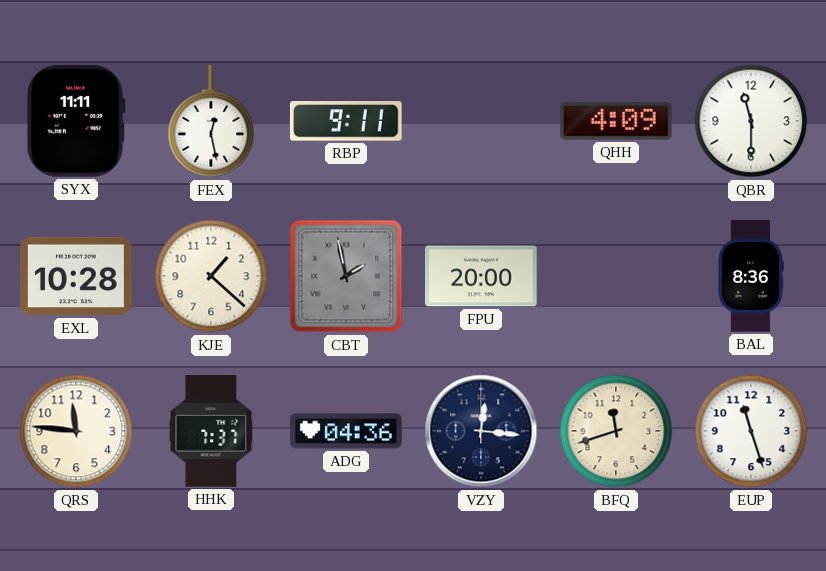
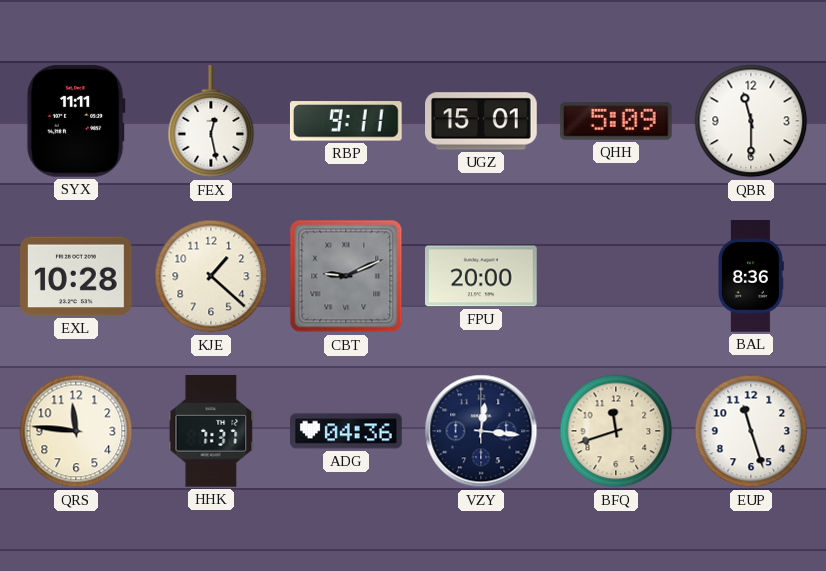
UGZ: none -> 15:01 (481, 121)
QHH: 4:09 -> 5:09 (616, 121)
CBT: 1:58 -> 9:11 (346, 276)
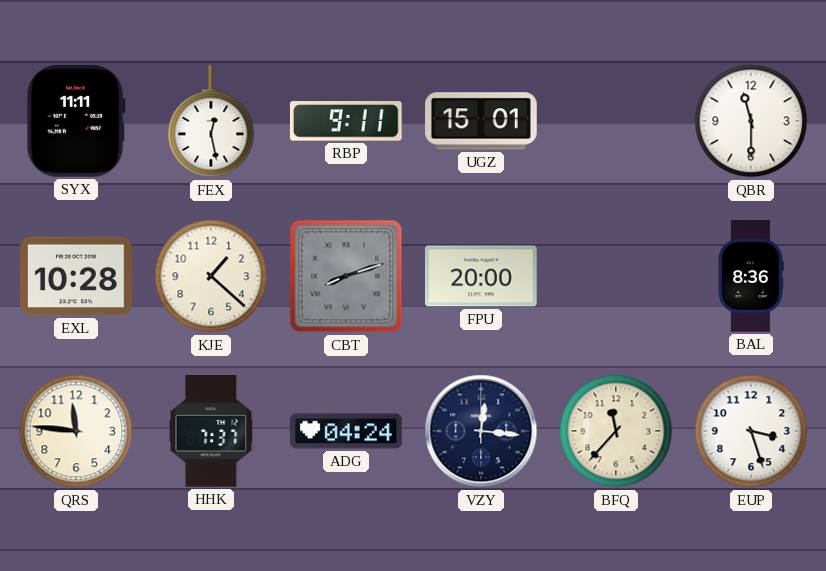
QHH: 5:09 -> none (616, 121)
CBT: 9:11 -> 8:12 (346, 276)
ADG: 04:36 -> 04:24 (346, 431)
BFQ: 11:42 -> 11:37 (616, 431)
EUP: 11:27 -> 3:27 (751, 431)
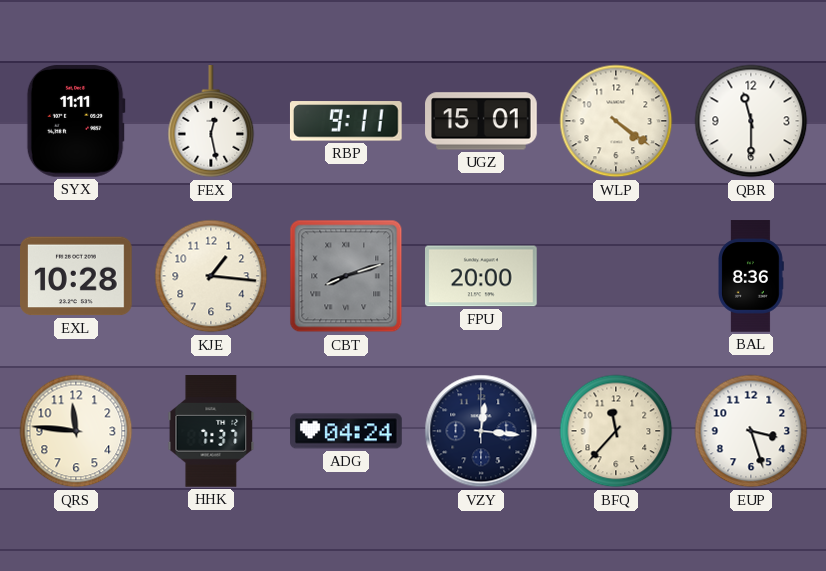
WLP: none -> 4:21 (616, 121)
KJE: 1:22 -> 1:16 (211, 276)
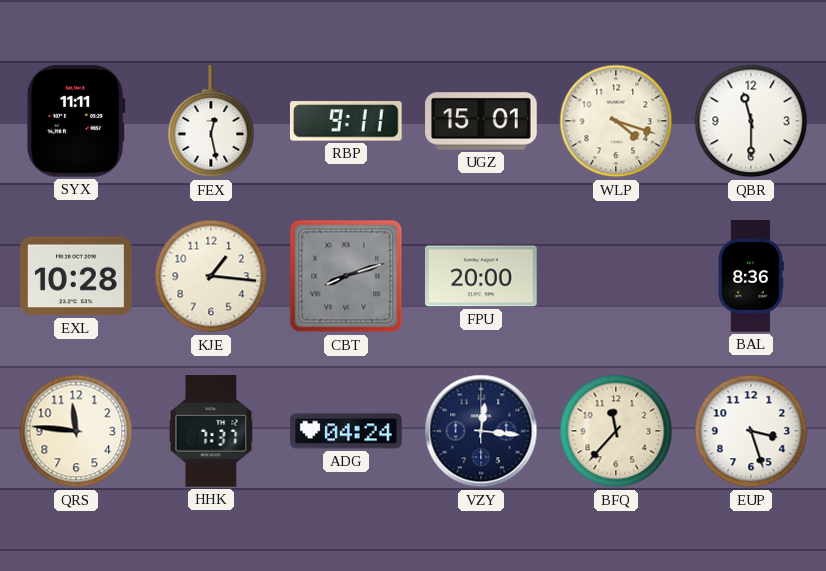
WLP: 4:21 -> 4:18 (616, 121)
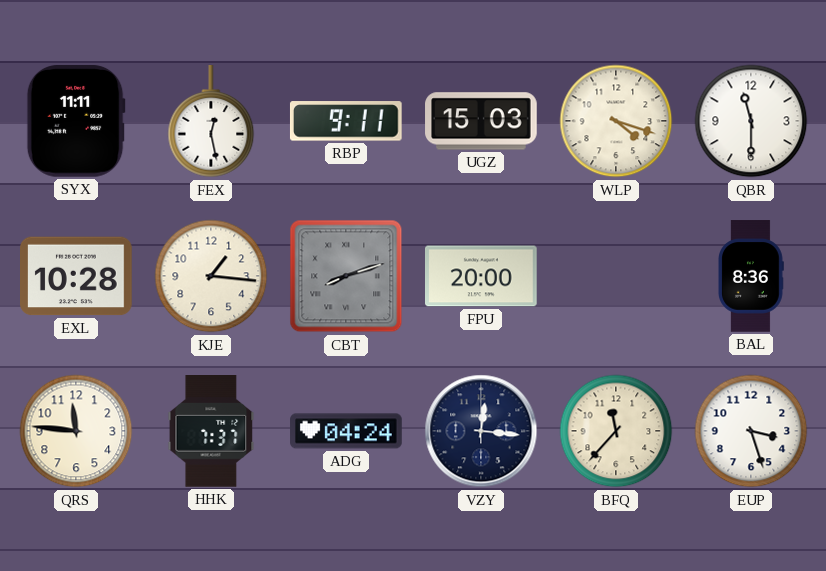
UGZ: 15:01 -> 15:03 (481, 121)
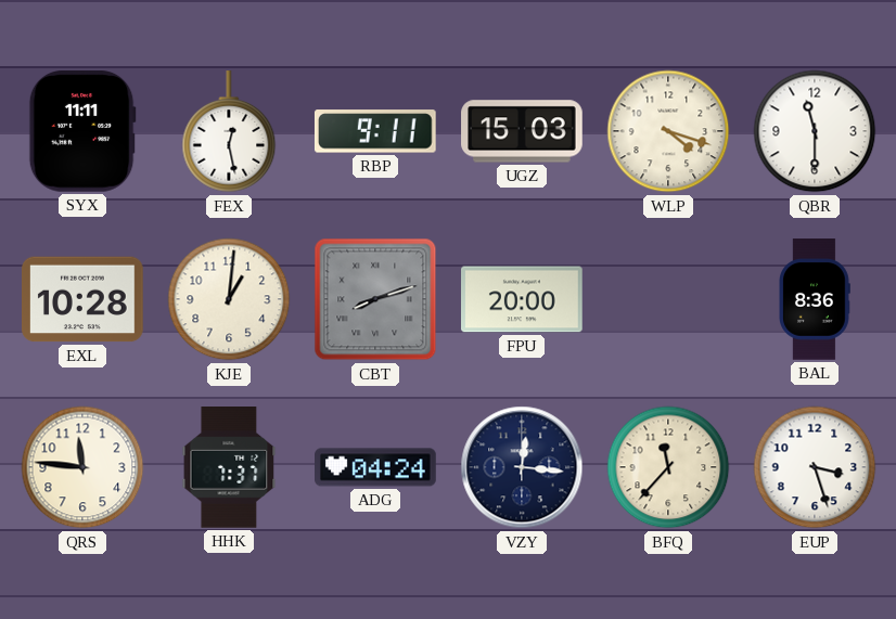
KJE: 1:16 -> 1:01 (229, 299)
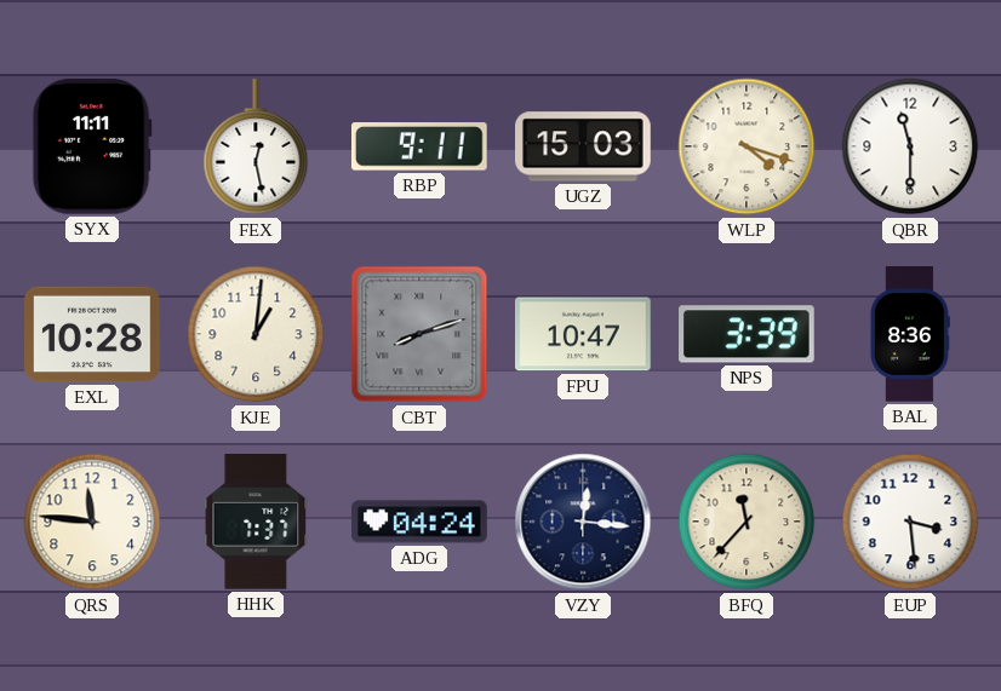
FPU: 20:00 -> 10:47 (583, 334)
NPS: none -> 3:39 (748, 334)
EUP: 3:27 -> 3:29 (910, 522)
